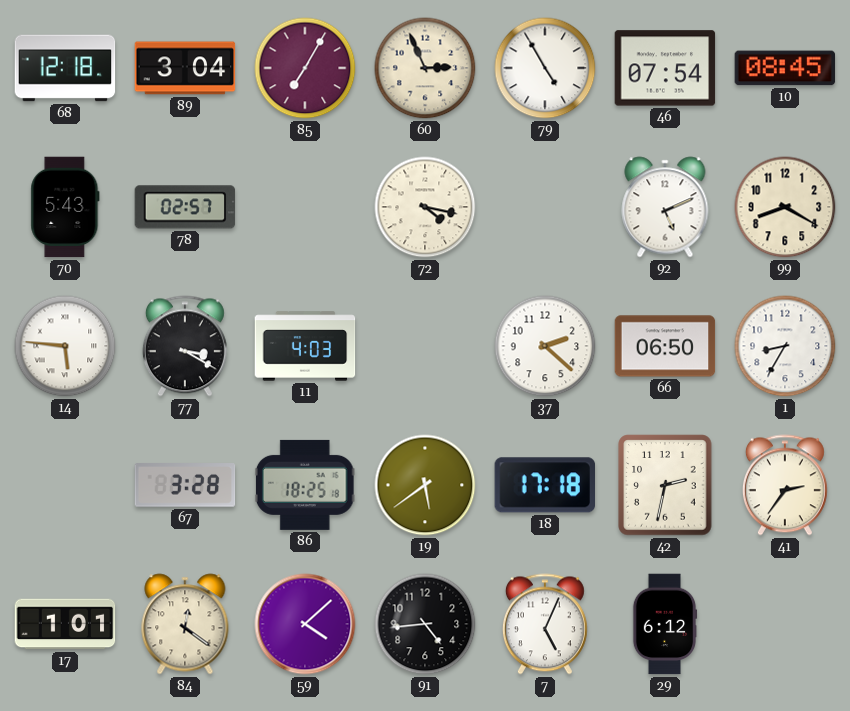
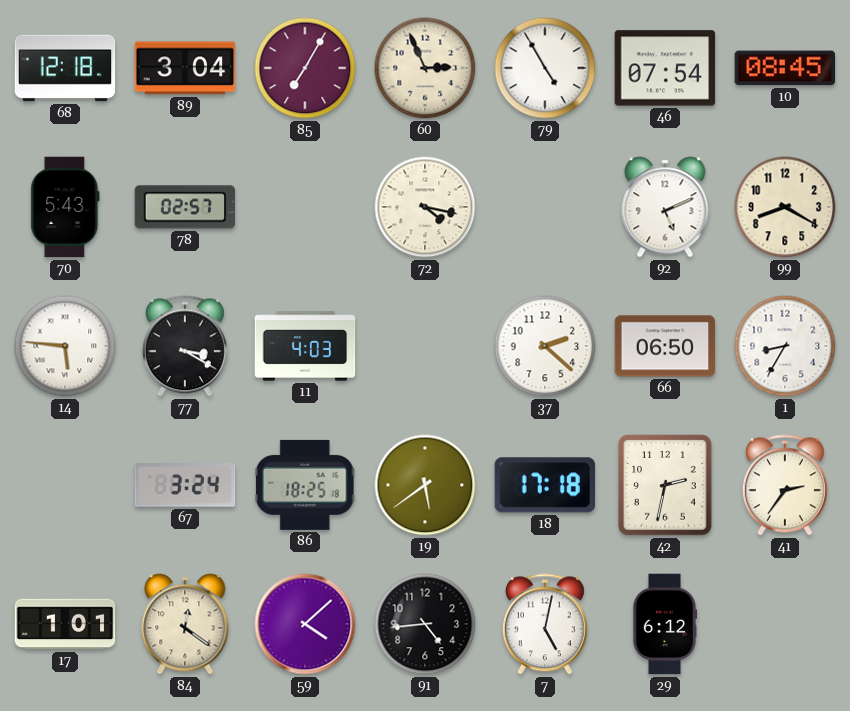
67: 3:28 -> 3:24 (185, 485)
7: 5:04 -> 5:02 (545, 624)
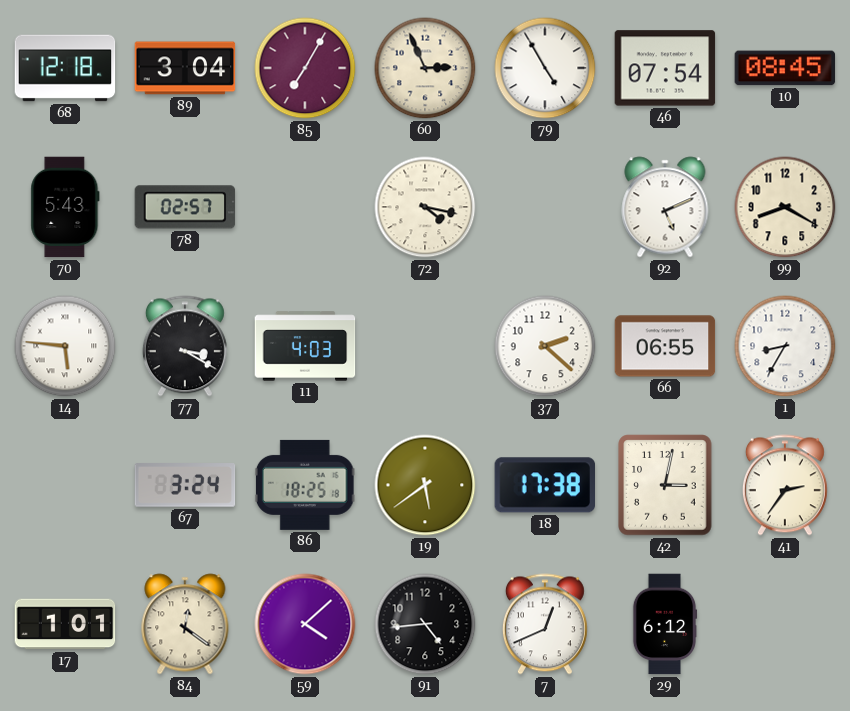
66: 06:50 -> 06:55 (665, 346)
18: 17:18 -> 17:38 (544, 485)
42: 2:32 -> 3:02 (665, 485)
7: 5:02 -> 12:41 (545, 624)
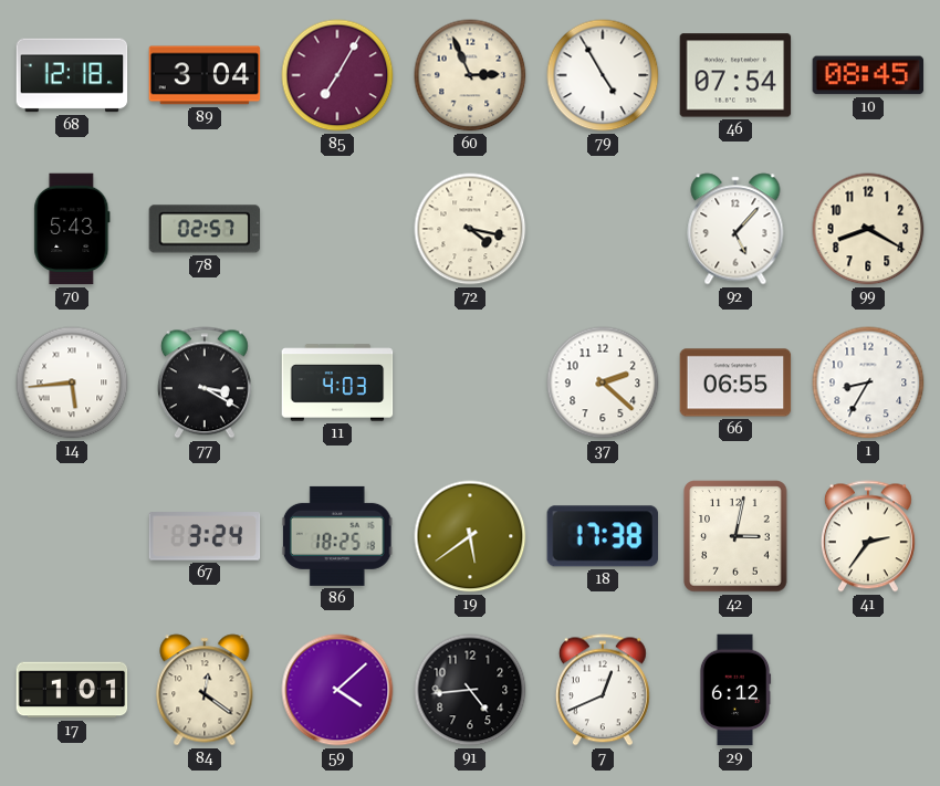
92: 5:11 -> 5:07 (735, 229)
14: 5:46 -> 5:44 (72, 382)
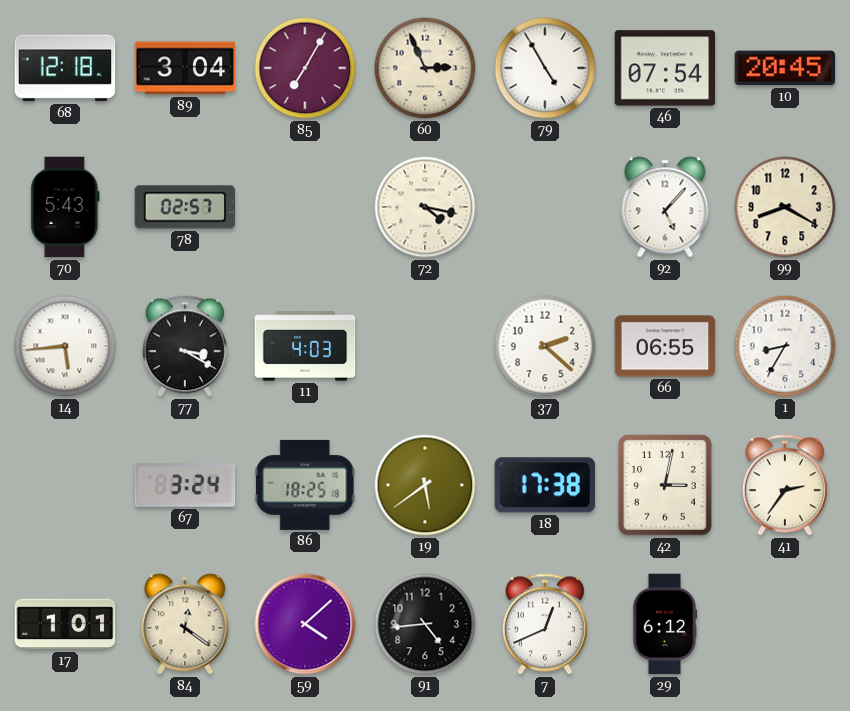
10: 08:45 -> 20:45 (785, 68)
